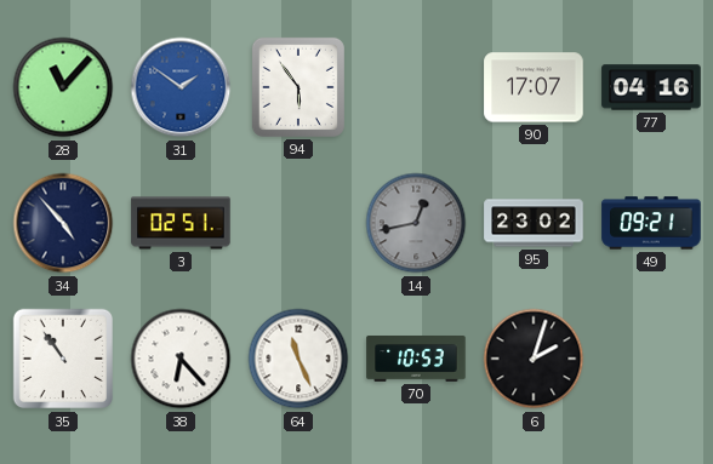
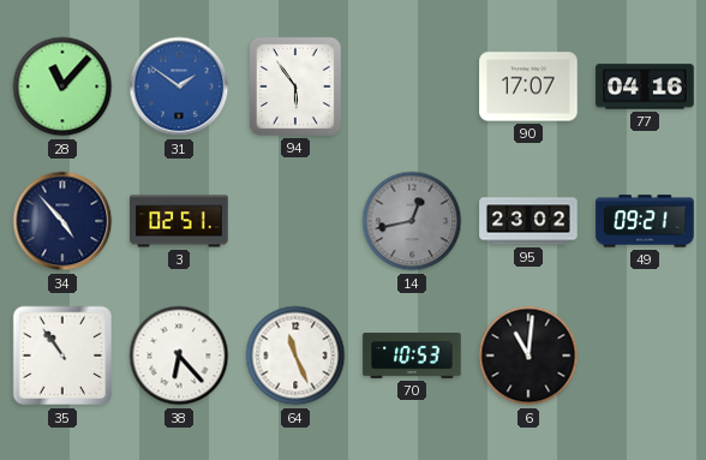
6: 2:03 -> 11:01 (528, 356)
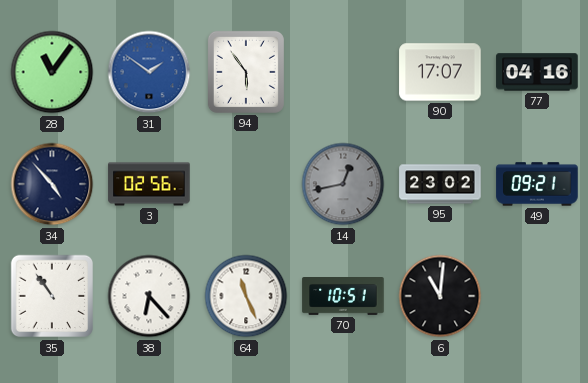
28: 11:07 -> 11:06 (52, 72)
3: 02:51 -> 02:56 (149, 184)
70: 10:53 -> 10:51 (343, 297)
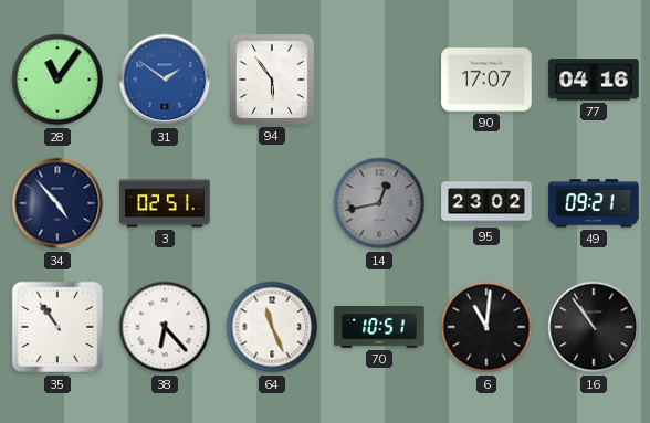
3: 02:56 -> 02:51 (165, 203)
16: none -> 10:54 (594, 327)
